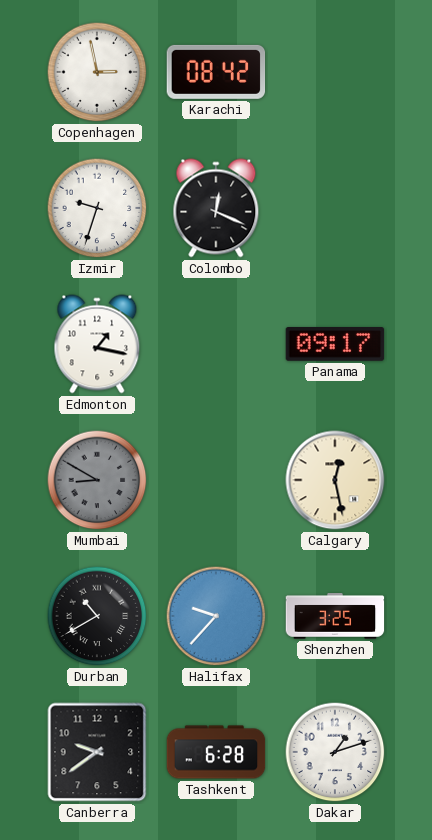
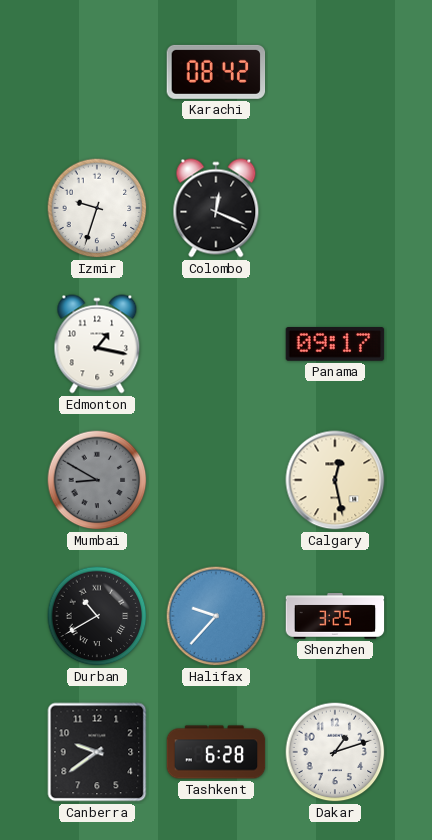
Copenhagen: 2:58 -> none (97, 72)
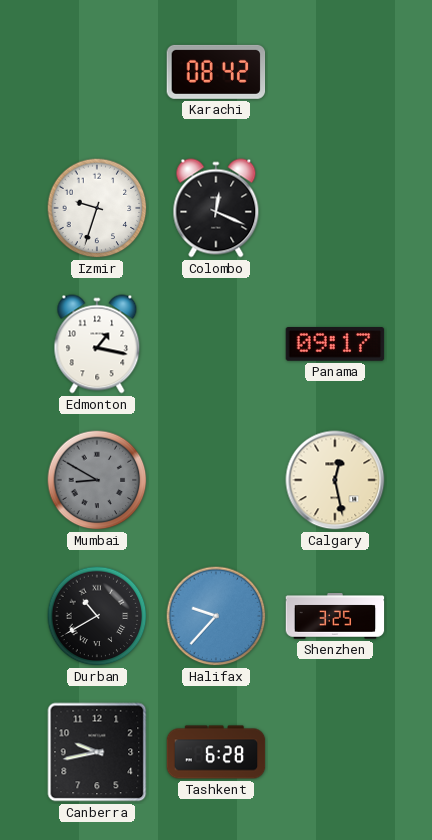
Canberra: 9:39 -> 9:43 (97, 752)
Dakar: 1:12 -> none (335, 752)
